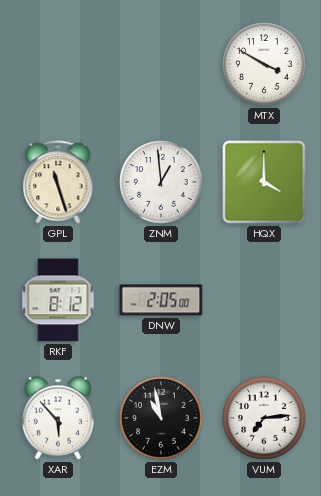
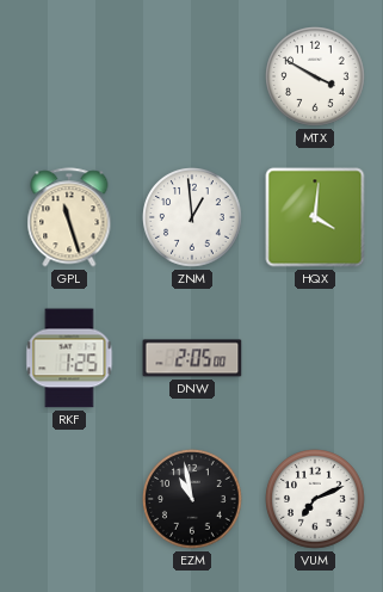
HQX: 4:00 -> 4:01 (315, 217)
RKF: 8:12 -> 1:25 (69, 358)
XAR: 5:53 -> none (58, 418)
VUM: 7:14 -> 7:11 (315, 499)
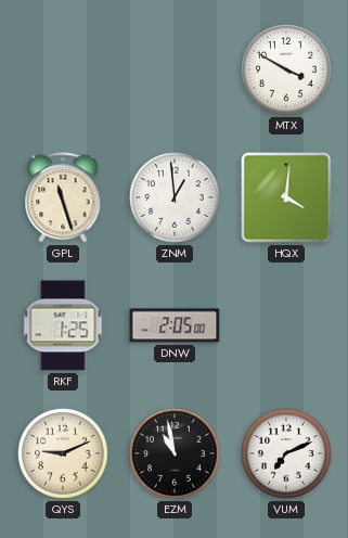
QYS: none -> 9:11 (63, 453)
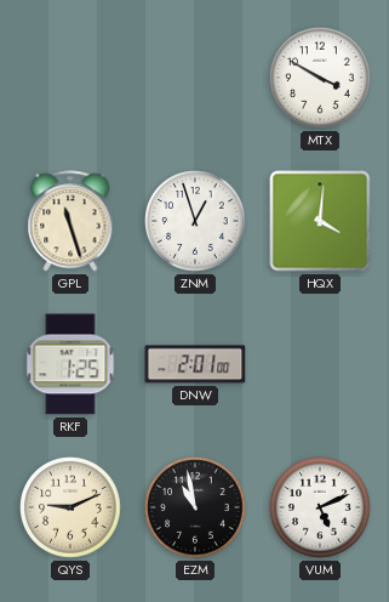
ZNM: 12:59 -> 12:57 (195, 221)
DNW: 2:05 -> 2:01 (195, 364)
VUM: 7:11 -> 5:11 (320, 507)
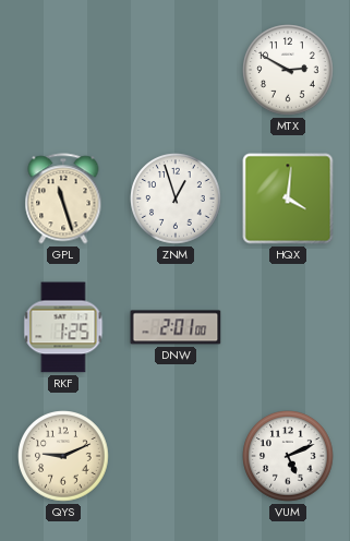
MTX: 3:50 -> 2:50 (288, 70)
EZM: 10:58 -> none (195, 507)
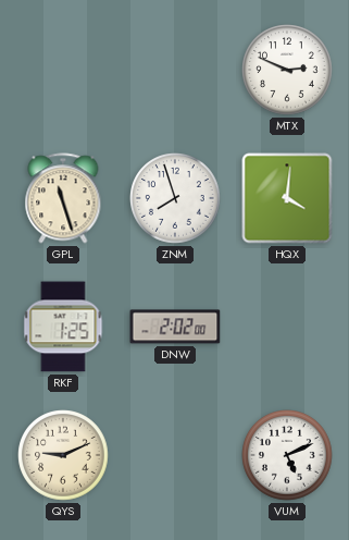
MTX: 2:50 -> 2:49 (287, 70)
ZNM: 12:57 -> 7:57 (175, 198)
DNW: 2:01 -> 2:02 (175, 327)
